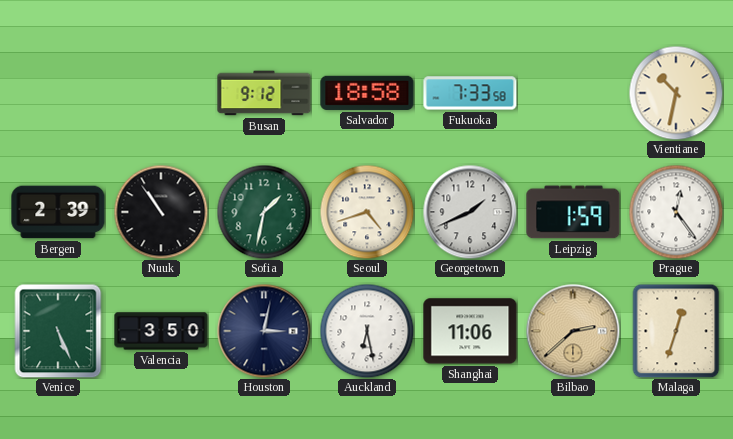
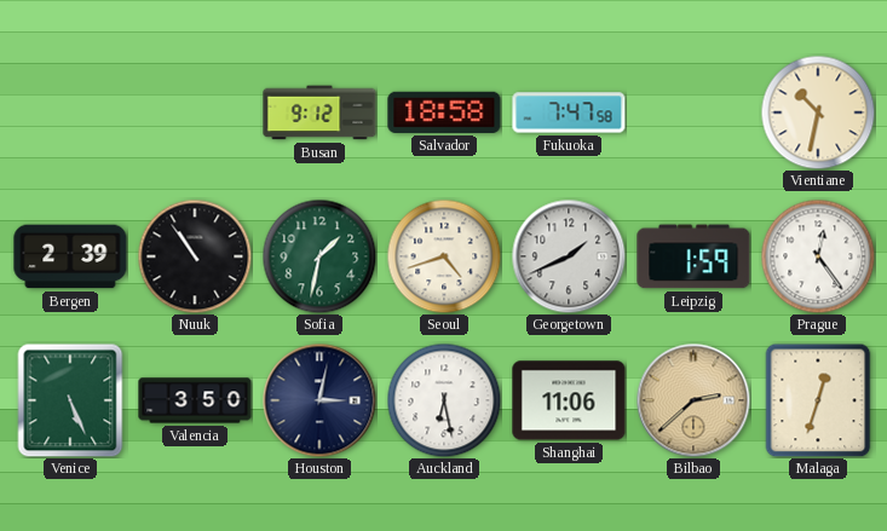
Fukuoka: 7:33 -> 7:47 (569, 112)
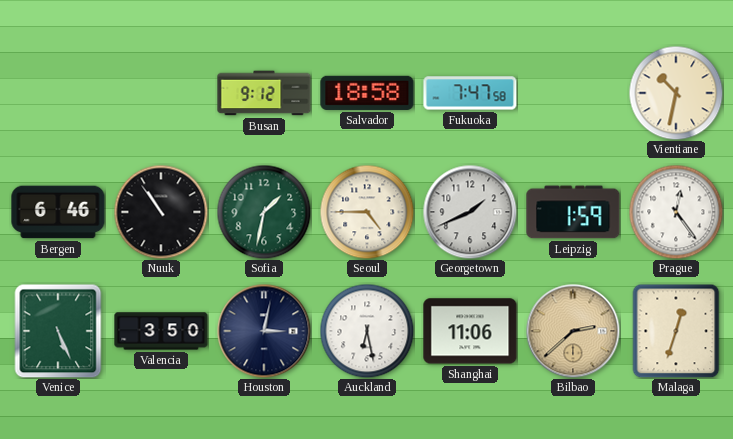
Bergen: 2:39 -> 6:46 (58, 212)
Seoul: 4:42 -> 4:45 (367, 212)
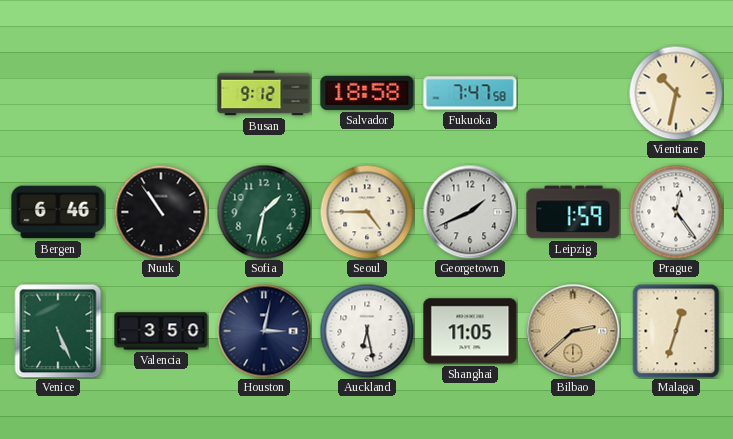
Shanghai: 11:06 -> 11:05 (470, 331)
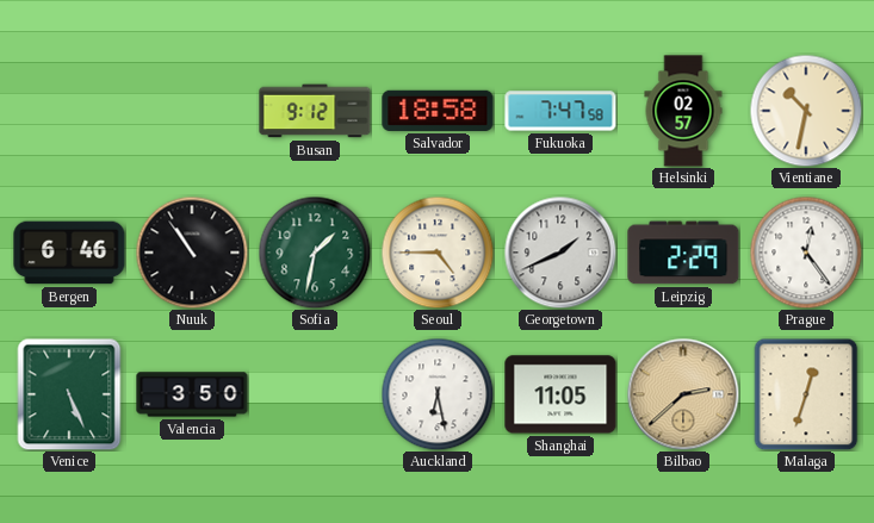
Helsinki: none -> 02:57 (683, 111)
Leipzig: 1:59 -> 2:29 (683, 253)
Houston: 3:02 -> none (264, 331)
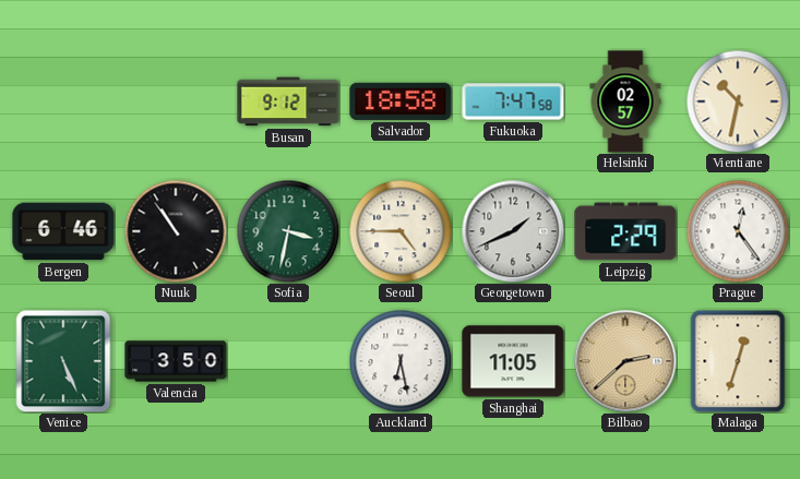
Sofia: 1:32 -> 3:32 (288, 231)
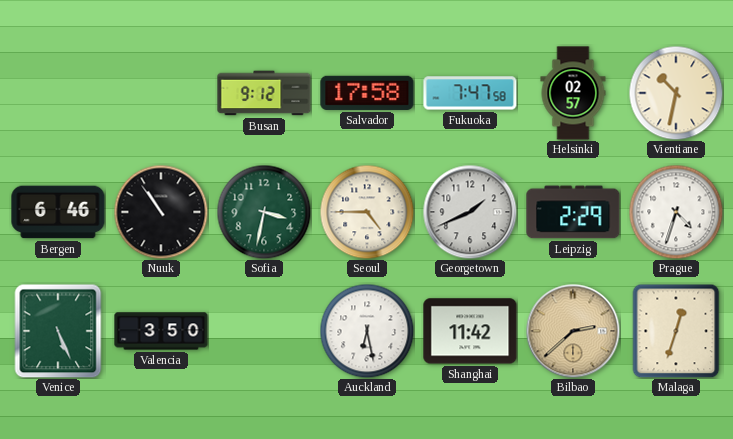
Salvador: 18:58 -> 17:58 (367, 93)
Prague: 12:24 -> 4:33 (676, 212)
Shanghai: 11:05 -> 11:42 (470, 331)
